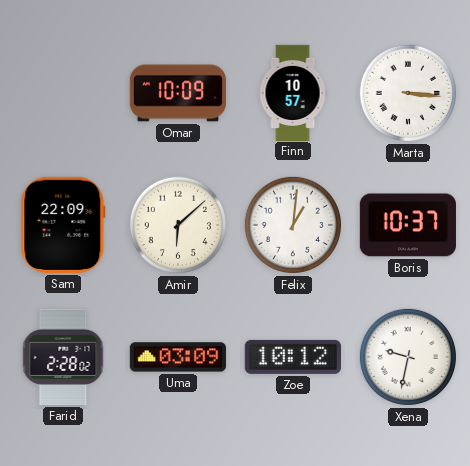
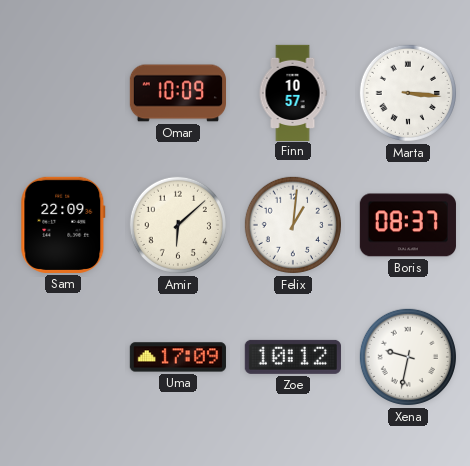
Boris: 10:37 -> 08:37 (408, 225)
Farid: 2:28 -> none (63, 357)
Uma: 03:09 -> 17:09 (177, 357)
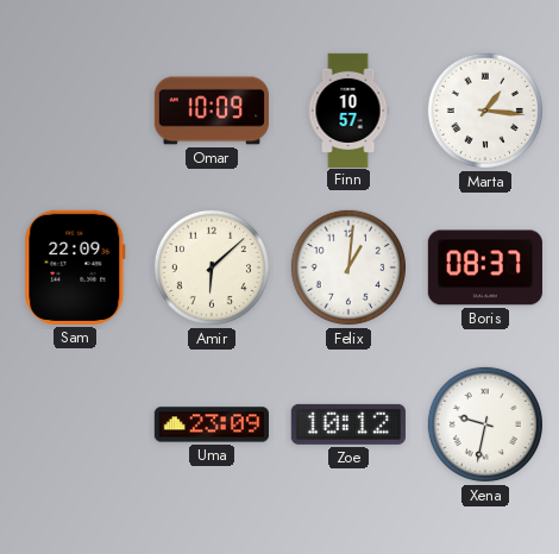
Marta: 3:16 -> 1:16 (485, 111)
Uma: 17:09 -> 23:09 (211, 424)
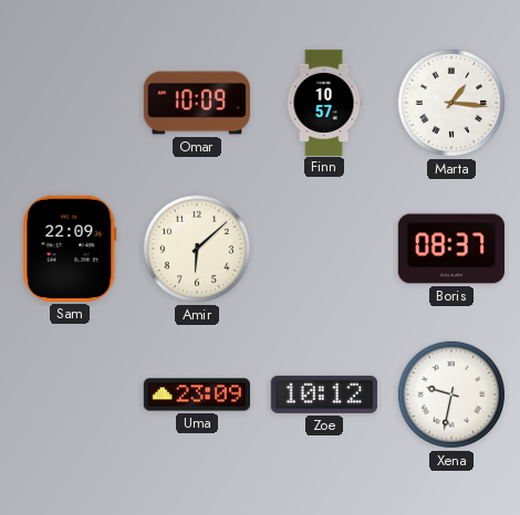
Felix: 1:01 -> none (348, 267)
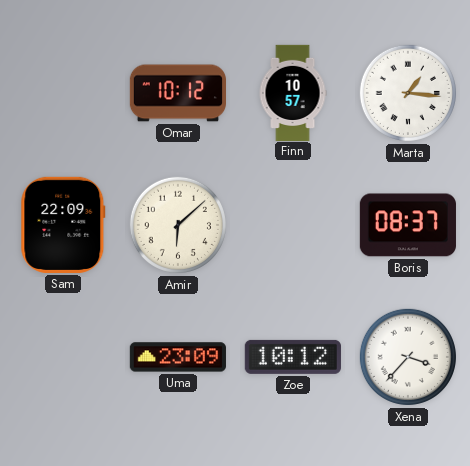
Omar: 10:09 -> 10:12 (177, 93)
Xena: 9:32 -> 3:37 (408, 357)
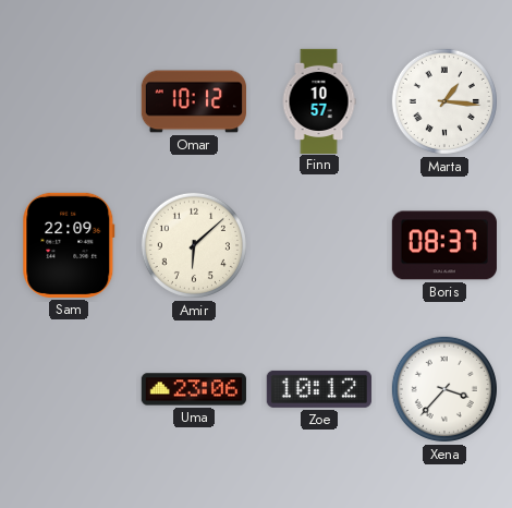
Uma: 23:09 -> 23:06 (193, 389)
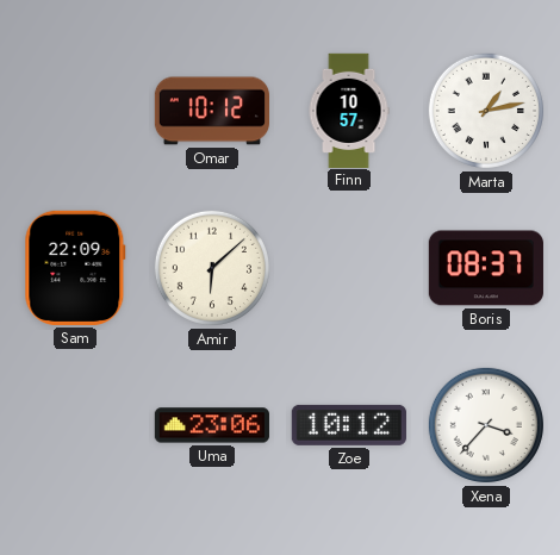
Marta: 1:16 -> 1:13 (486, 111)
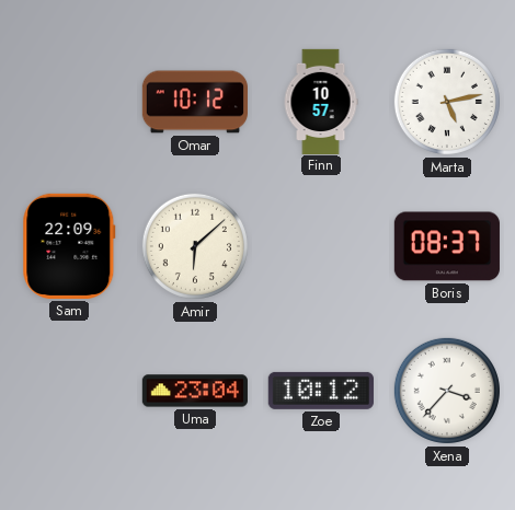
Marta: 1:13 -> 5:13 (447, 102)
Uma: 23:06 -> 23:04 (194, 391)
